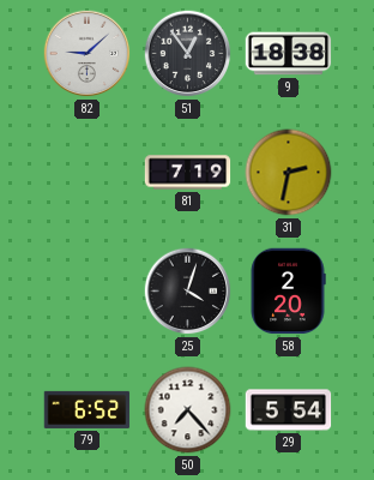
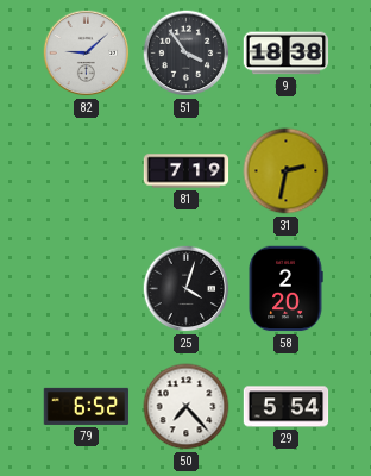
51: 12:54 -> 3:54 (187, 54)
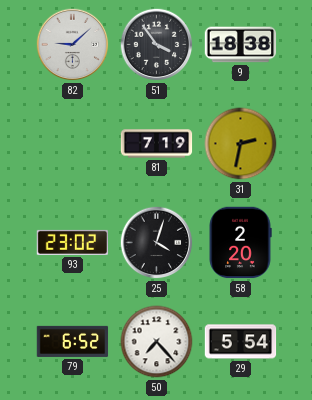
93: none -> 23:02 (73, 242)
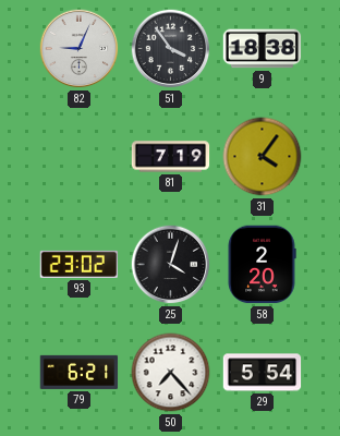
82: 9:08 -> 9:04 (80, 49)
31: 2:32 -> 4:06 (263, 157)
79: 6:52 -> 6:21 (80, 372)
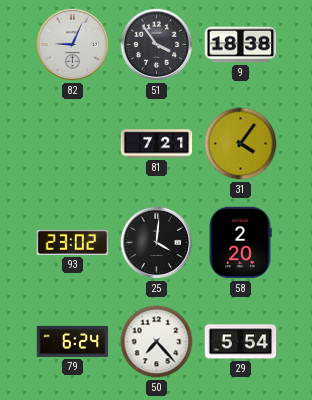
81: 7:19 -> 7:21 (157, 144)
25: 4:03 -> 4:01 (157, 243)
79: 6:21 -> 6:24 (73, 341)
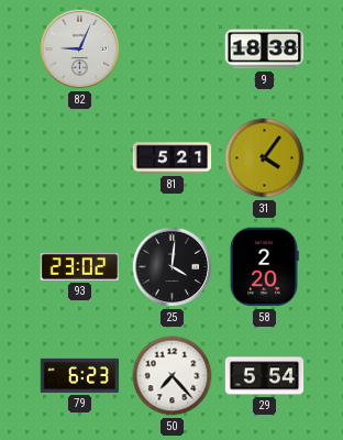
51: 3:54 -> none (157, 45)
81: 7:21 -> 5:21 (173, 158)
79: 6:24 -> 6:23 (80, 375)
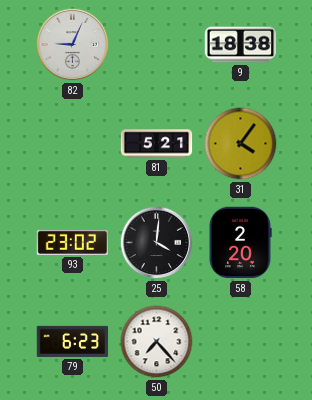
29: 5:54 -> none (265, 376)
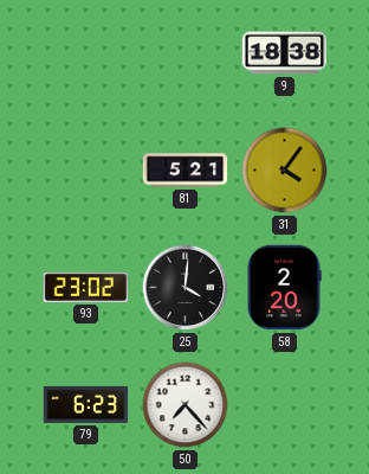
82: 9:04 -> none (73, 45)
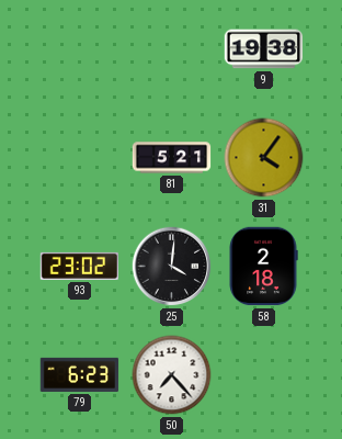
9: 18:38 -> 19:38 (264, 49)
58: 2:20 -> 2:18 (263, 267)
